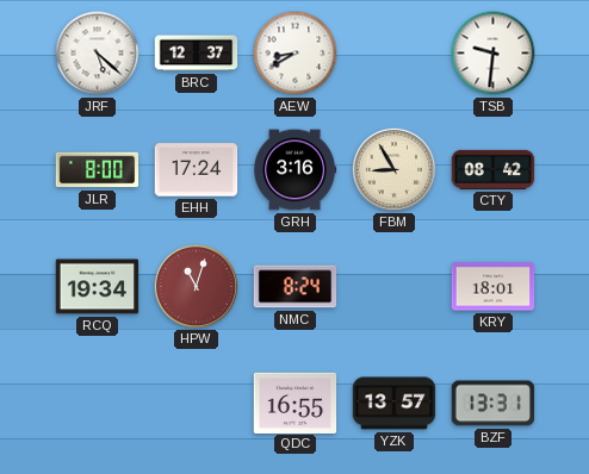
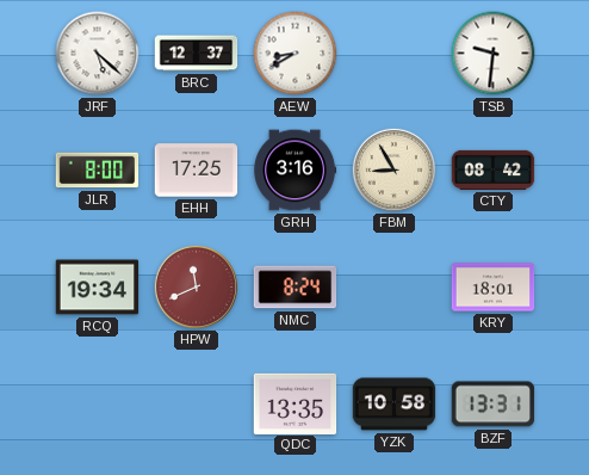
EHH: 17:24 -> 17:25 (197, 171)
HPW: 11:03 -> 11:41 (196, 286)
QDC: 16:55 -> 13:35 (296, 403)
YZK: 13:57 -> 10:58 (395, 405)
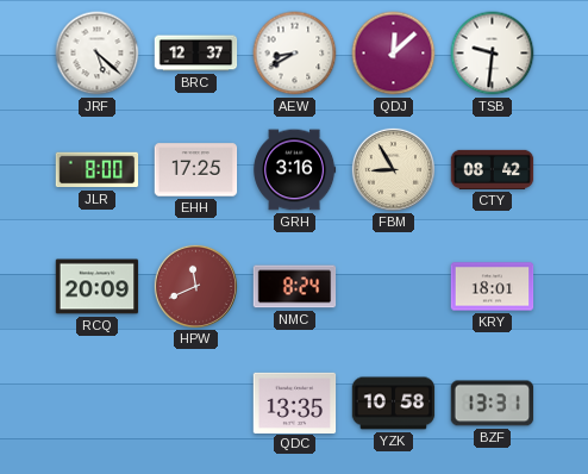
QDJ: none -> 12:08 (394, 54)
RCQ: 19:34 -> 20:09 (98, 287)
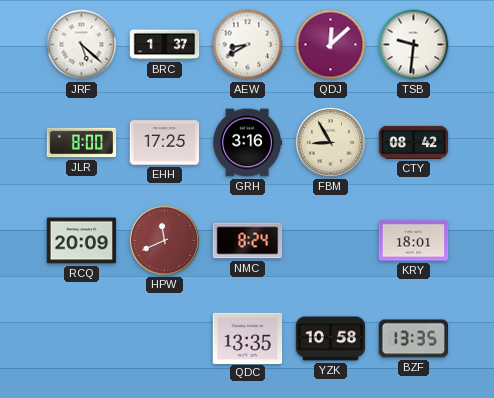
BRC: 12:37 -> 1:37 (165, 45)
BZF: 13:31 -> 13:35 (414, 339)
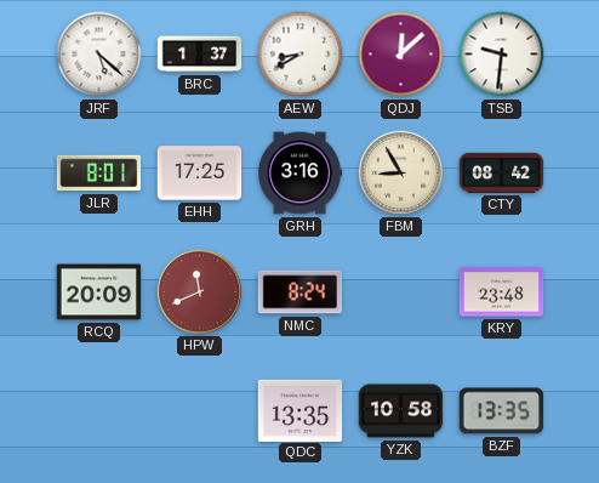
JLR: 8:00 -> 8:01 (99, 174)
KRY: 18:01 -> 23:48 (502, 292)
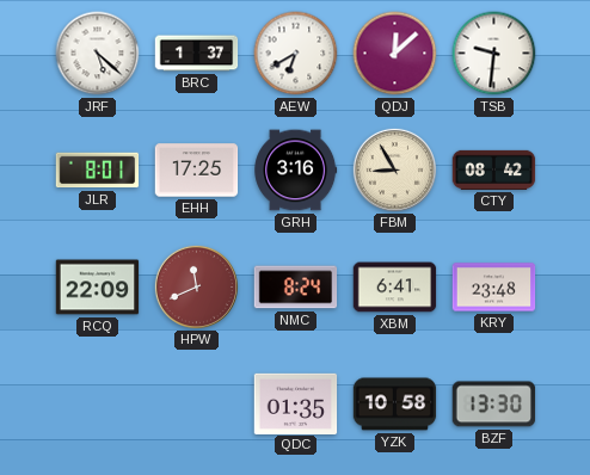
AEW: 8:40 -> 6:40 (296, 54)
RCQ: 20:09 -> 22:09 (98, 288)
XBM: none -> 6:41 (395, 288)
QDC: 13:35 -> 01:35 (296, 403)
BZF: 13:35 -> 13:30 (494, 405)
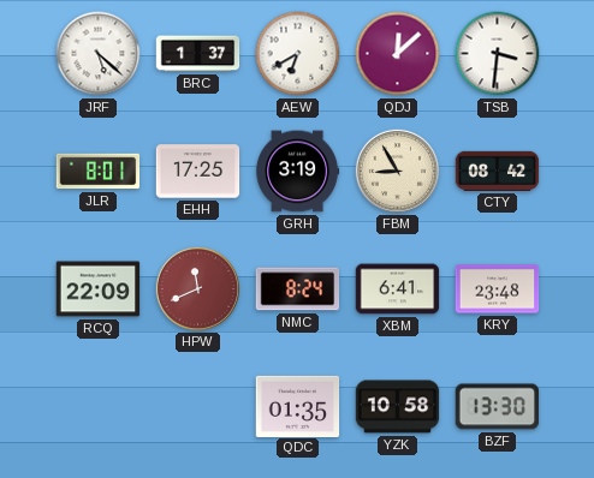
TSB: 9:31 -> 3:31 (498, 54)
GRH: 3:16 -> 3:19 (298, 172)
